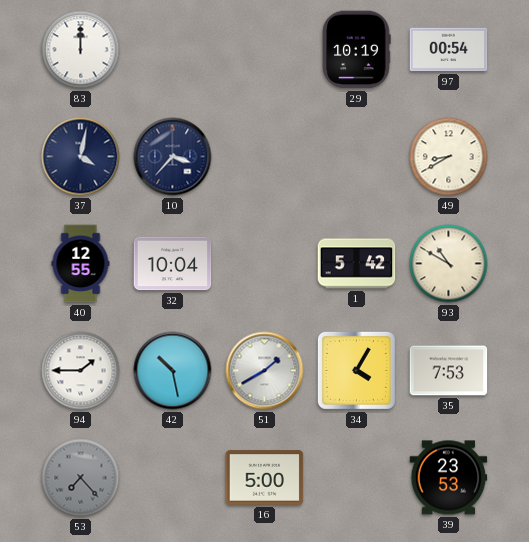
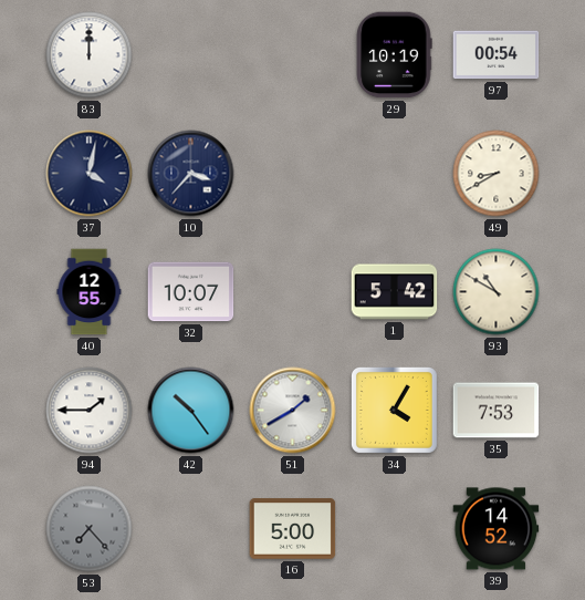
32: 10:04 -> 10:07 (191, 292)
42: 10:28 -> 10:24 (191, 411)
39: 23:53 -> 14:52 (497, 529)
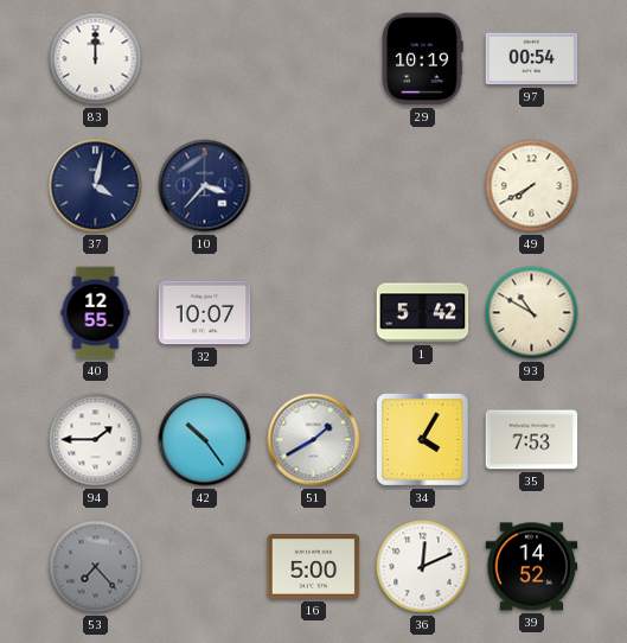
49: 8:40 -> 7:40 (532, 186)
36: none -> 12:11 (423, 567)
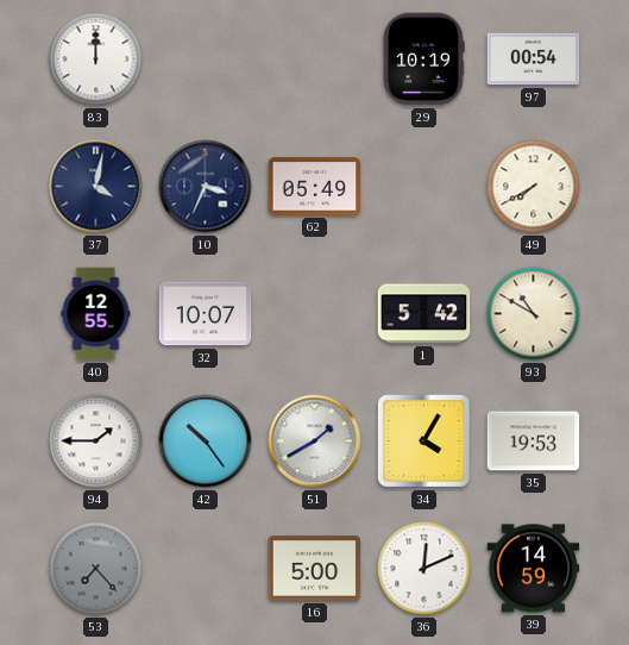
10: 3:37 -> 3:34 (206, 187)
62: none -> 05:49 (315, 187)
35: 7:53 -> 19:53 (534, 442)
39: 14:52 -> 14:59 (534, 569)
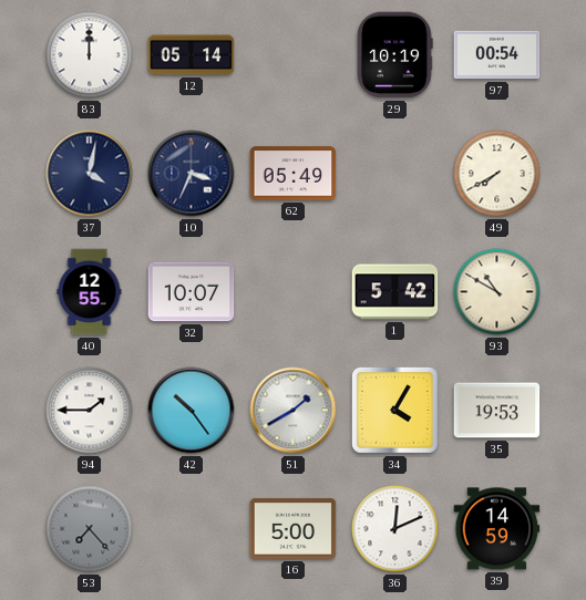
12: none -> 05:14 (192, 55)
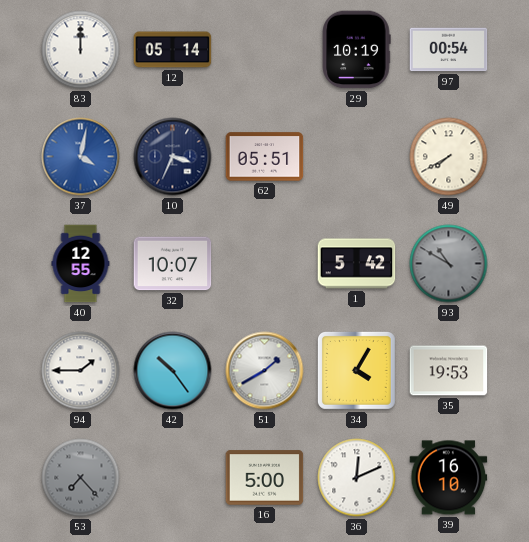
37 dial: navy -> blue (81, 157)
62: 05:49 -> 05:51 (265, 157)
93 dial: cream -> grey (449, 264)
39: 14:59 -> 16:10 (449, 478)
